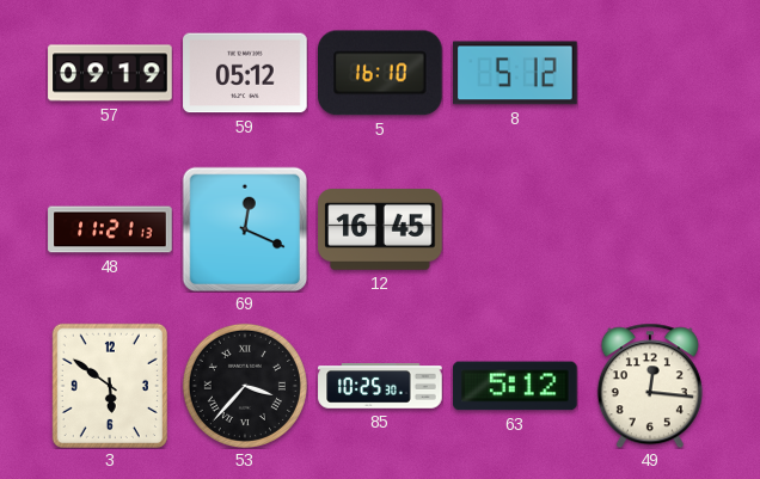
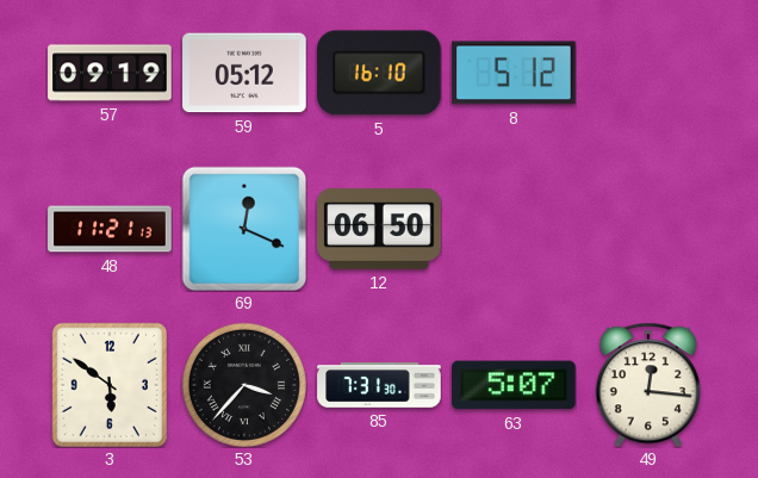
12: 16:45 -> 06:50 (379, 229)
85: 10:25 -> 7:31 (379, 385)
63: 5:12 -> 5:07 (514, 385)
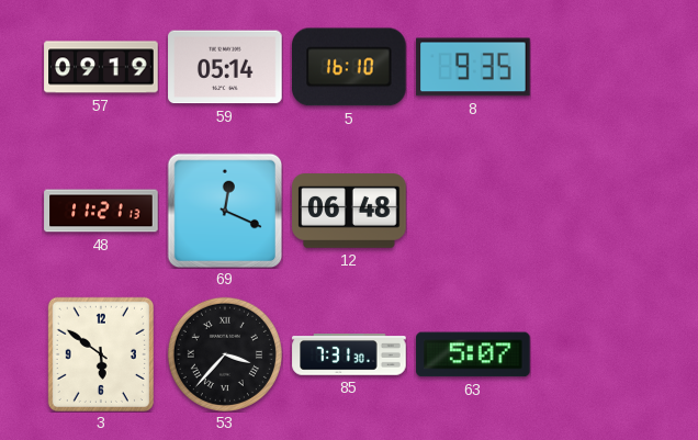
59: 05:12 -> 05:14 (225, 67)
8: 5:12 -> 9:35 (473, 67)
12: 06:50 -> 06:48 (349, 211)
49: 12:16 -> none (648, 385)
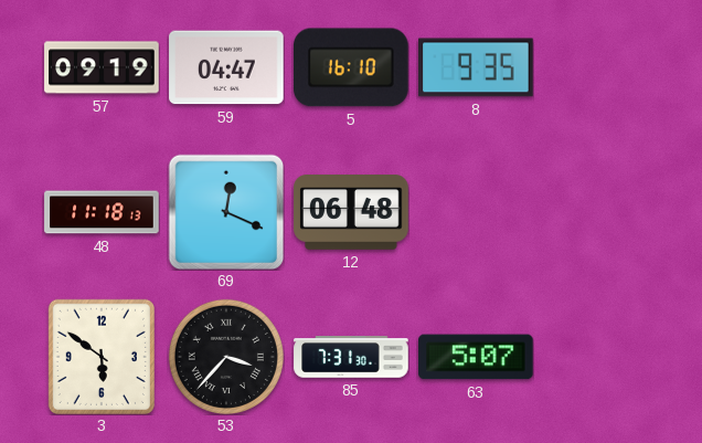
59: 05:14 -> 04:47 (226, 67)
48: 11:21 -> 11:18 (102, 212)
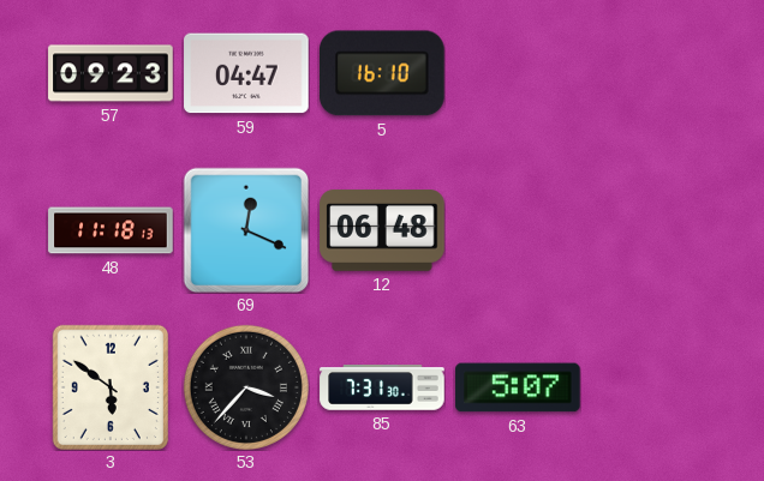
57: 09:19 -> 09:23 (111, 73)
8: 9:35 -> none (476, 67)
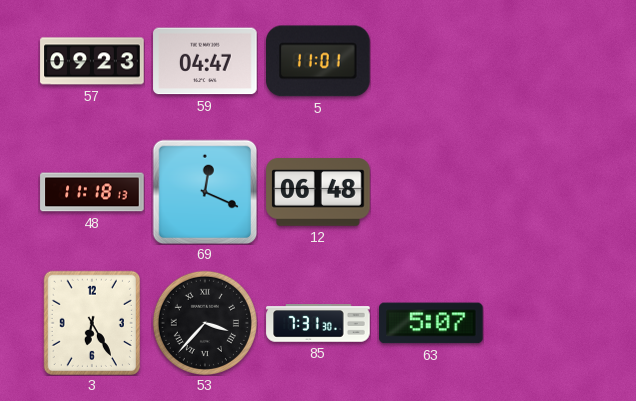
5: 16:10 -> 11:01 (319, 61)
3: 5:51 -> 6:25 (92, 323)
